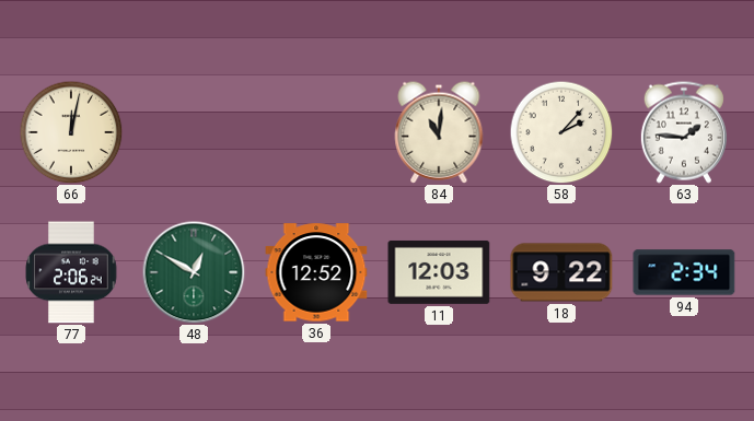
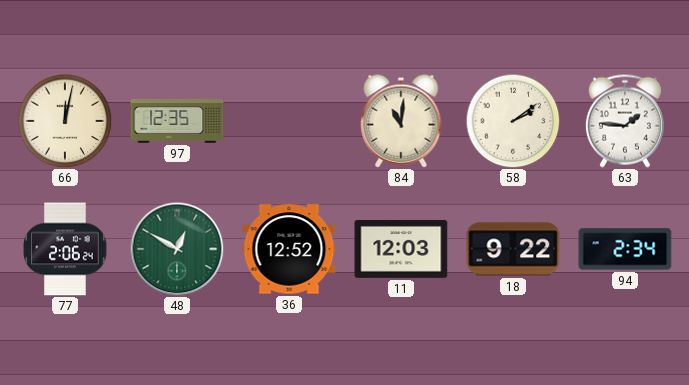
97: none -> 12:35 (177, 122)
58: 2:07 -> 2:09 (513, 121)
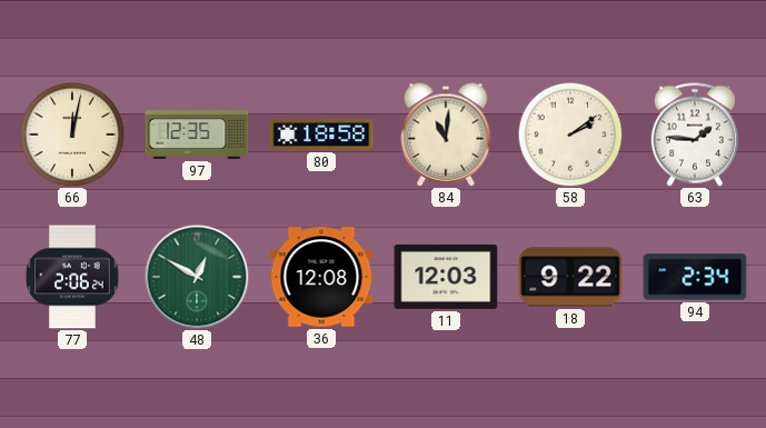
80: none -> 18:58 (321, 135)
36: 12:52 -> 12:08 (321, 277)
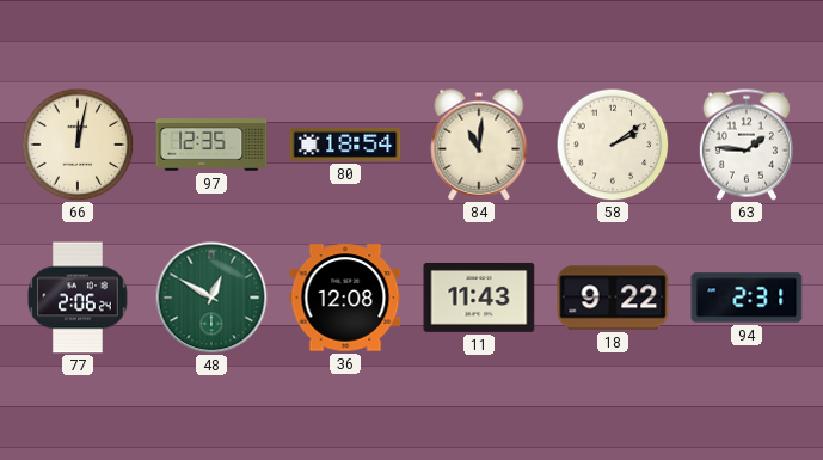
80: 18:58 -> 18:54 (345, 145)
11: 12:03 -> 11:43 (479, 298)
94: 2:34 -> 2:31 (747, 298)
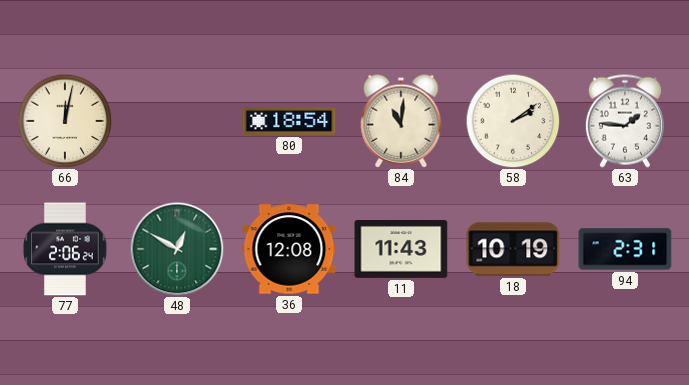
97: 12:35 -> none (211, 146)
18: 9:22 -> 10:19 (513, 249)
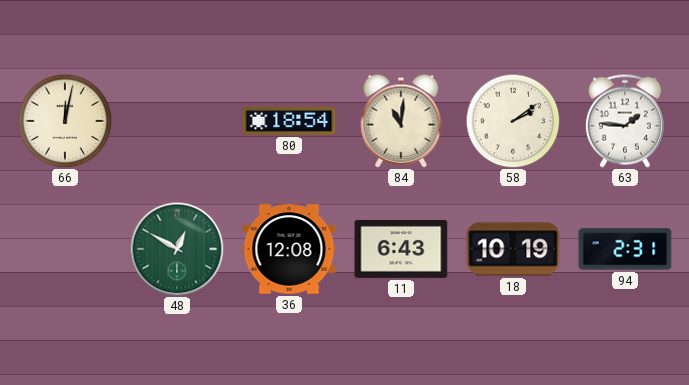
77: 2:06 -> none (65, 249)
11: 11:43 -> 6:43 (401, 249)
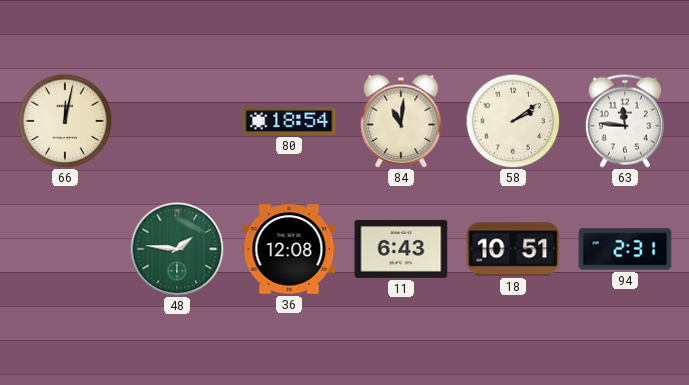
63: 1:46 -> 11:46 (625, 121)
48: 12:50 -> 1:46 (177, 249)
18: 10:19 -> 10:51 (513, 249)
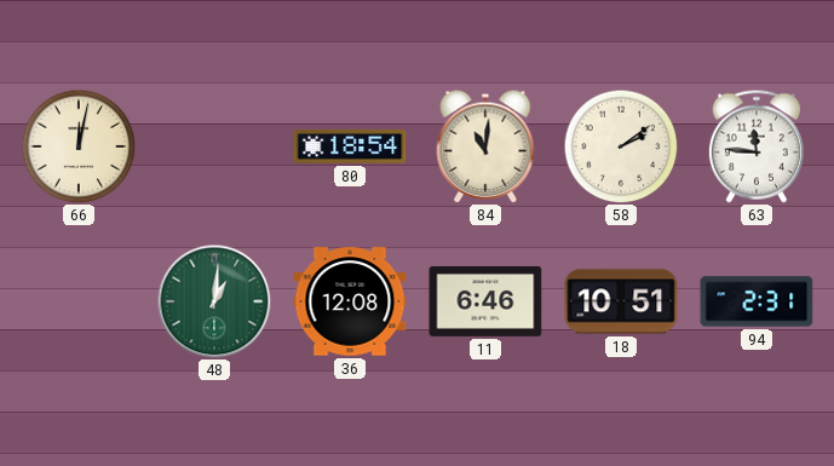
48: 1:46 -> 1:01 (214, 301)
11: 6:43 -> 6:46 (485, 301)
